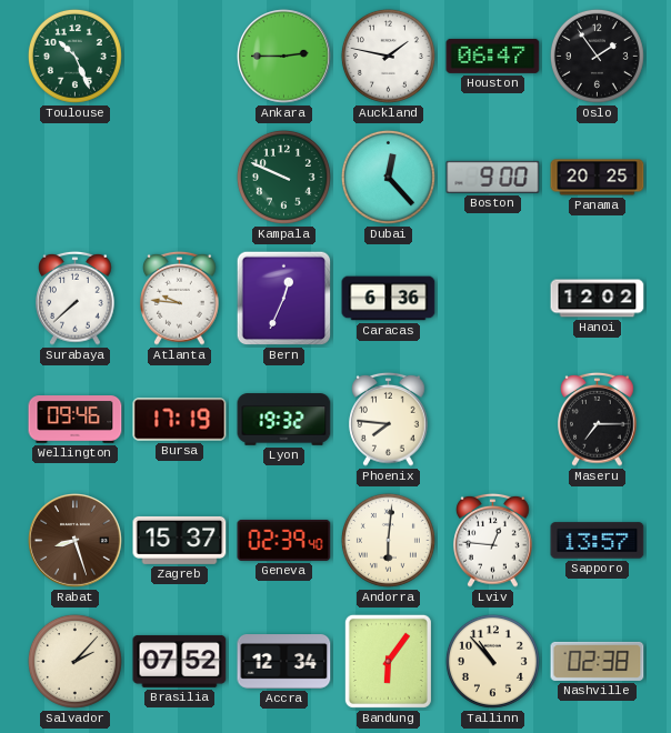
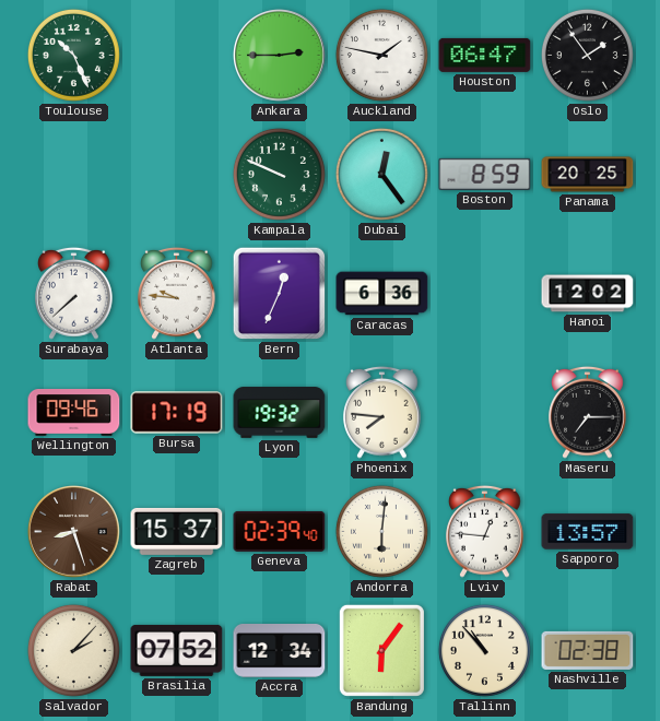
Dubai: 12:23 -> 12:24 (381, 174)
Boston: 9:00 -> 8:59 (485, 174)
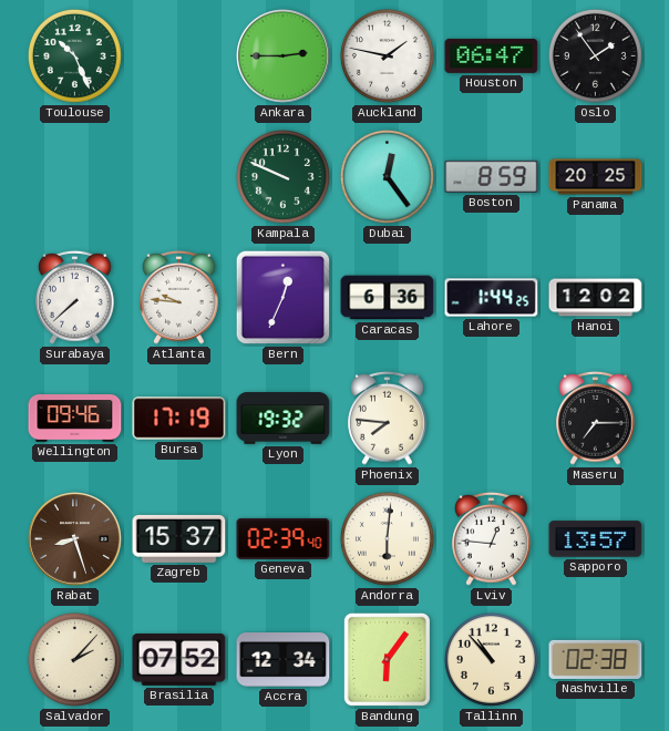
Lahore: none -> 1:44 (492, 298)
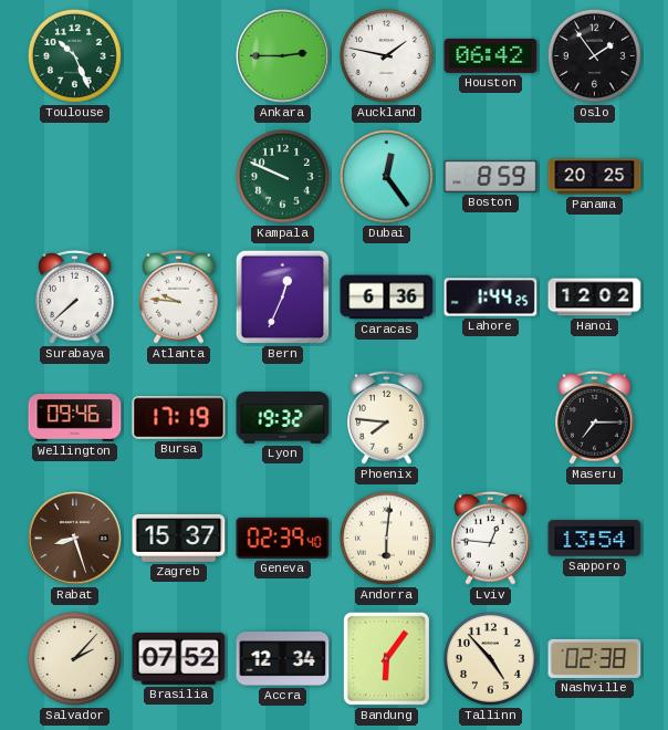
Houston: 06:47 -> 06:42 (491, 55)
Sapporo: 13:57 -> 13:54 (595, 539)
Tallinn: 10:53 -> 4:53 (490, 658)
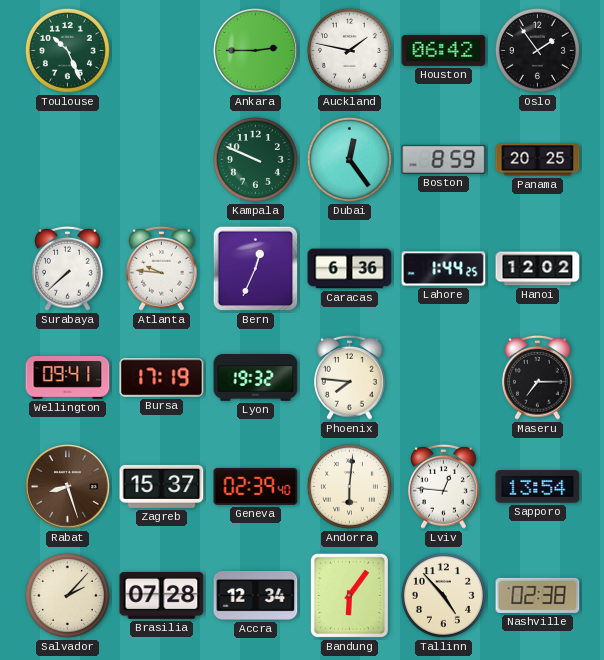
Wellington: 09:46 -> 09:41 (68, 378)
Brasilia: 07:52 -> 07:28 (162, 595)
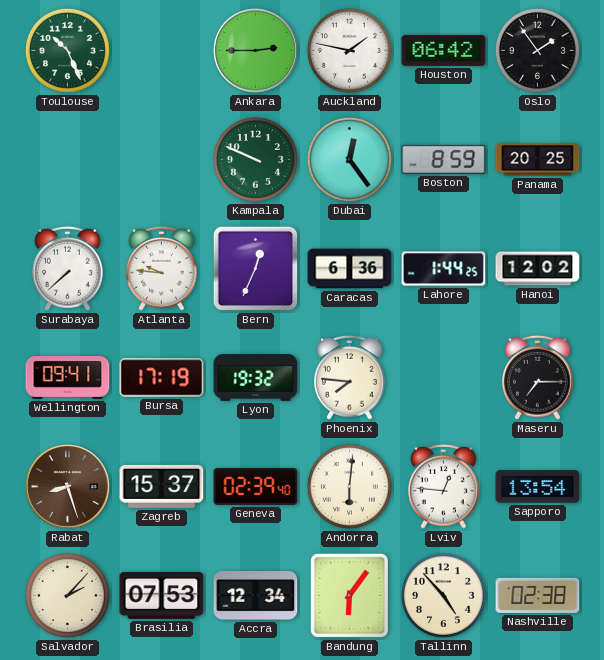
Brasilia: 07:28 -> 07:53 (162, 595)
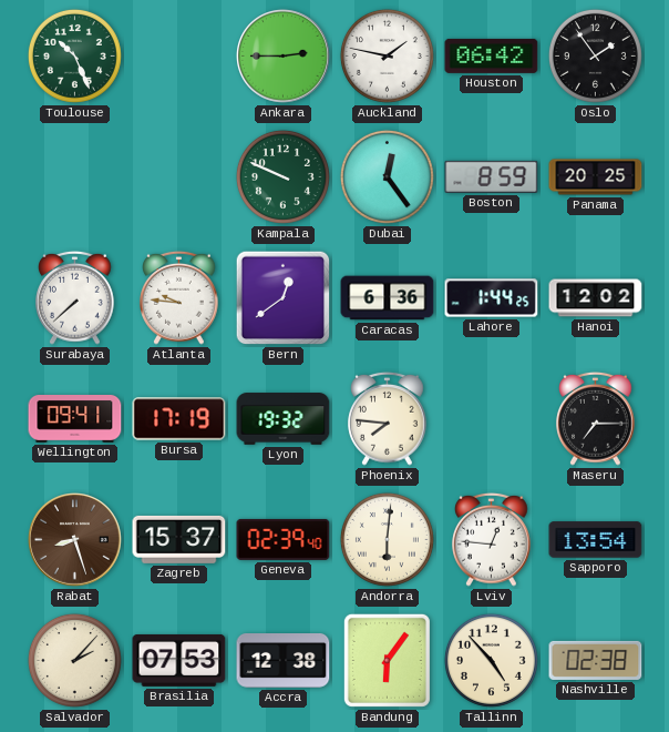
Bern: 12:34 -> 12:39 (284, 298)
Accra: 12:34 -> 12:38 (284, 661)
